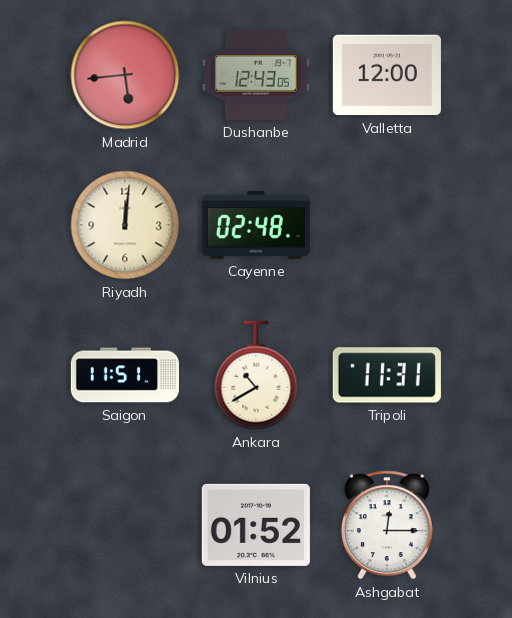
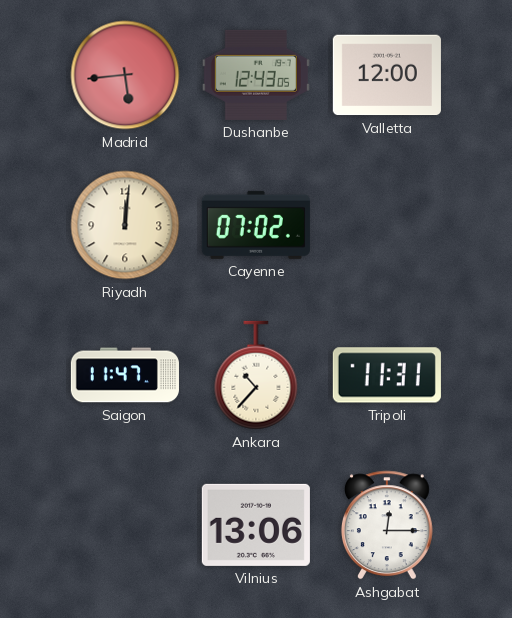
Cayenne: 02:48 -> 07:02 (256, 225)
Saigon: 11:51 -> 11:47 (125, 375)
Ankara: 10:40 -> 10:37 (256, 375)
Vilnius: 01:52 -> 13:06 (256, 525)
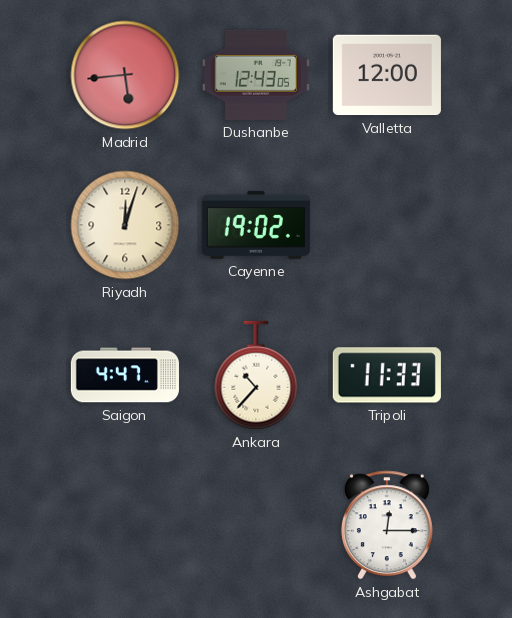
Riyadh: 12:01 -> 12:03 (125, 225)
Cayenne: 07:02 -> 19:02 (256, 225)
Saigon: 11:47 -> 4:47 (125, 375)
Tripoli: 11:31 -> 11:33 (387, 375)
Vilnius: 13:06 -> none (256, 525)
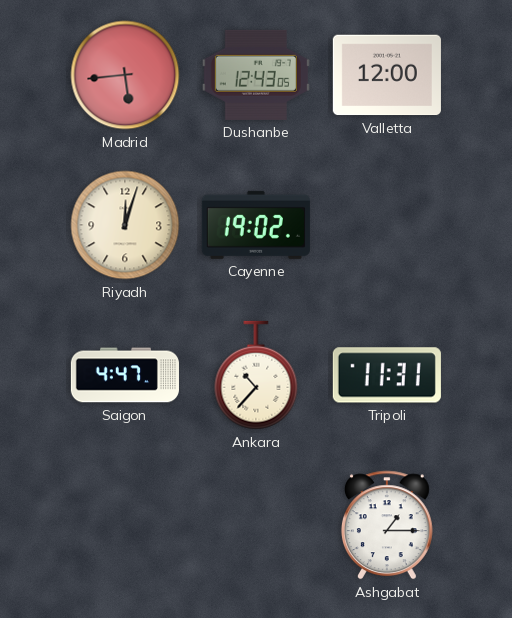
Tripoli: 11:33 -> 11:31 (387, 375)
Ashgabat: 12:15 -> 1:15 (387, 525)
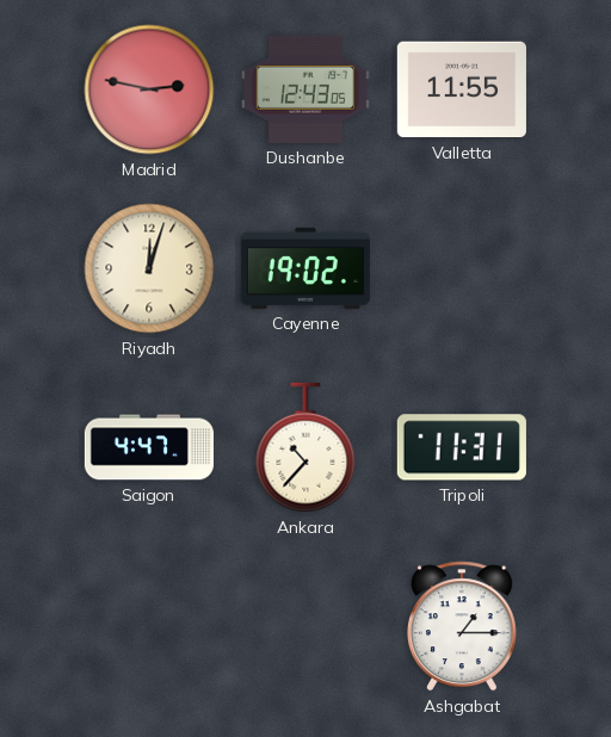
Madrid: 5:44 -> 2:47 (149, 89)
Valletta: 12:00 -> 11:55 (462, 89)
